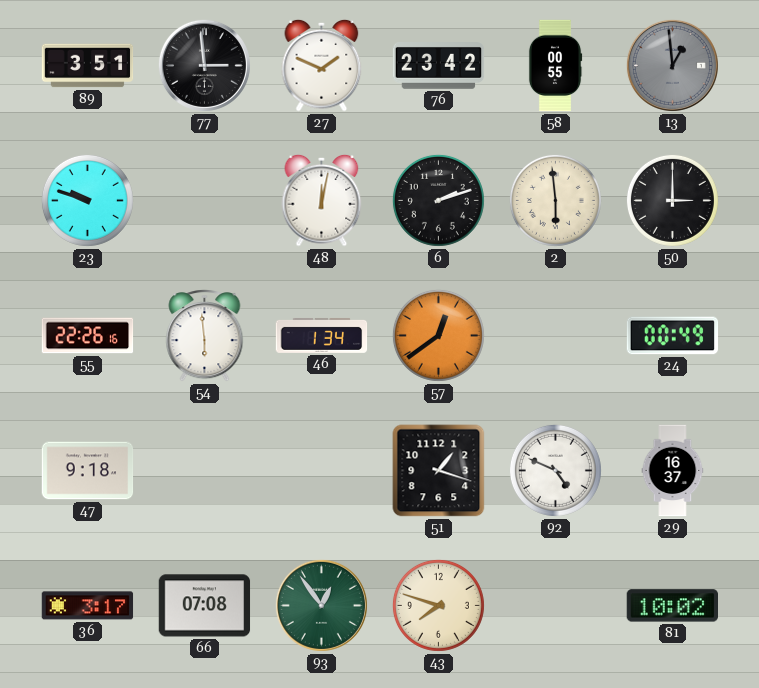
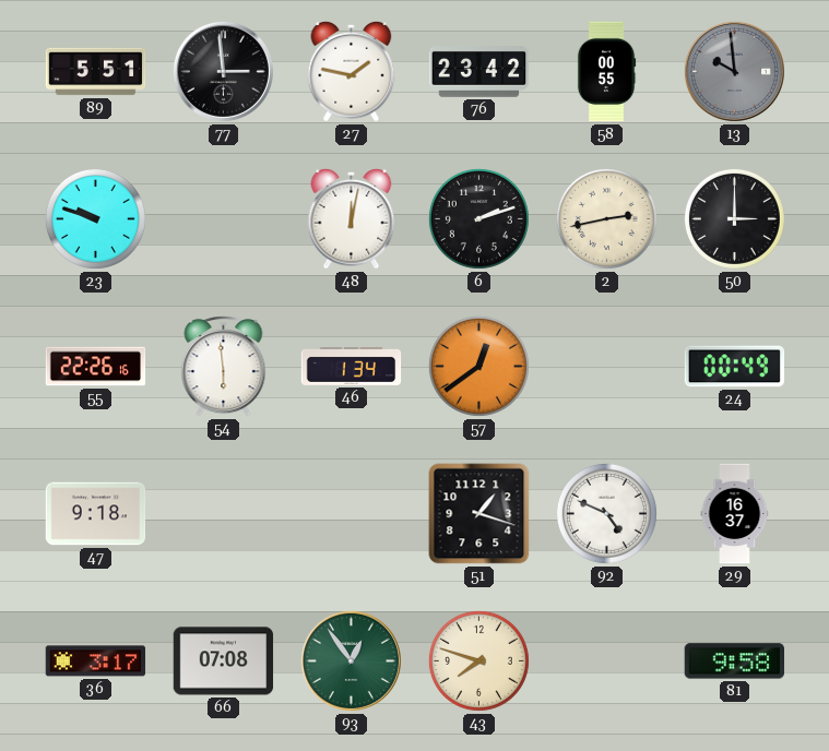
89: 3:51 -> 5:51 (96, 72)
27: 1:49 -> 1:47 (352, 71)
13: 12:59 -> 9:59 (734, 71)
2: 5:59 -> 2:43 (606, 218)
81: 10:02 -> 9:58 (734, 661)
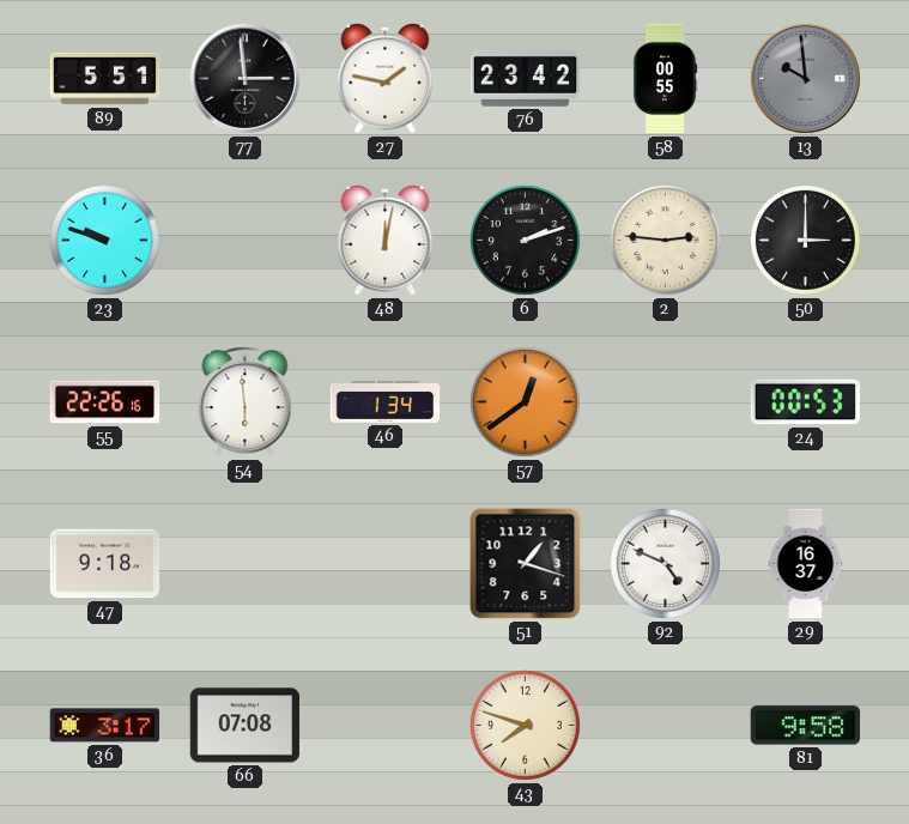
2: 2:43 -> 2:46 (665, 240)
24: 00:49 -> 00:53 (806, 402)
93: 12:54 -> none (351, 660)
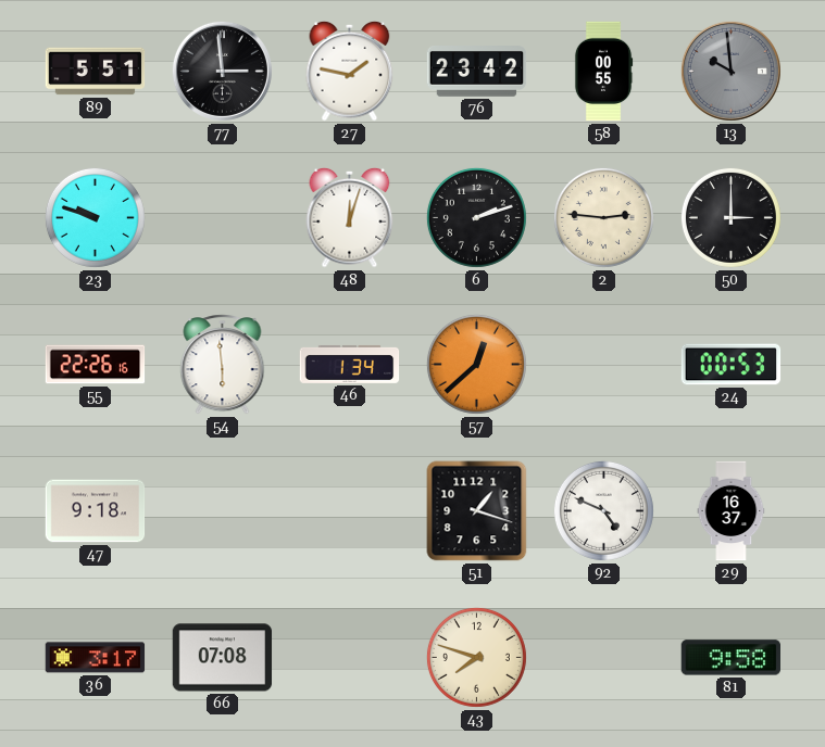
48: 12:02 -> 12:03 (350, 217)
57: 12:39 -> 12:38 (476, 364)
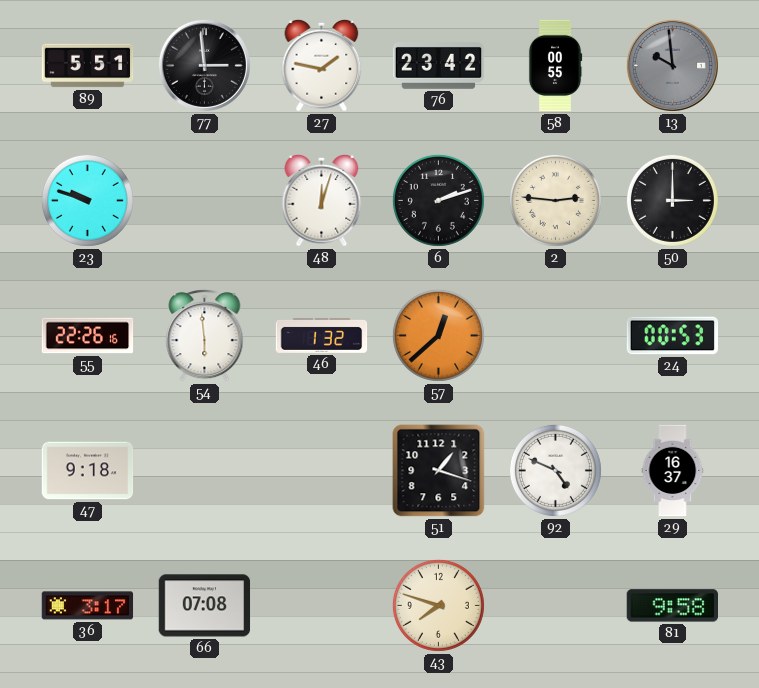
46: 1:34 -> 1:32 (322, 335)
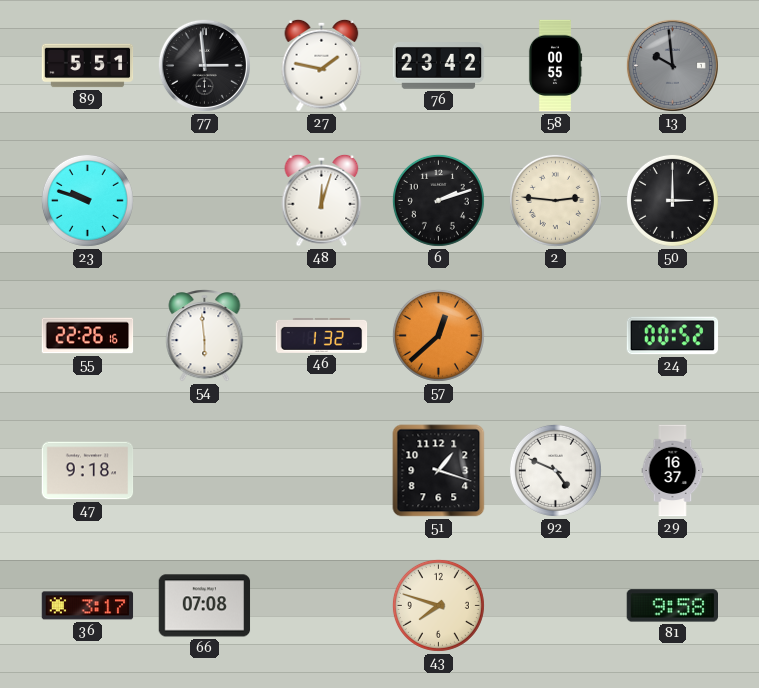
24: 00:53 -> 00:52 (673, 336)
